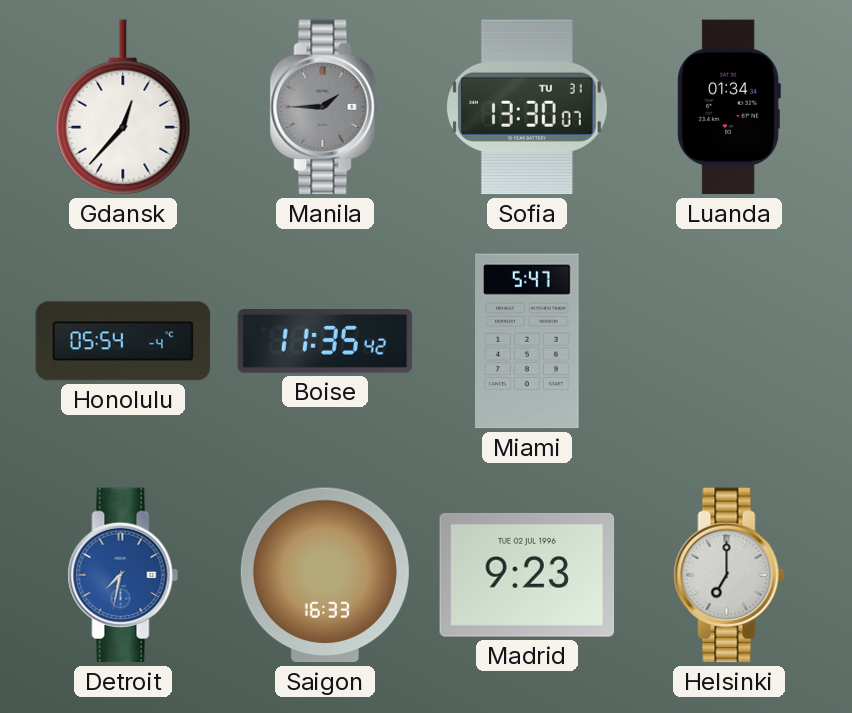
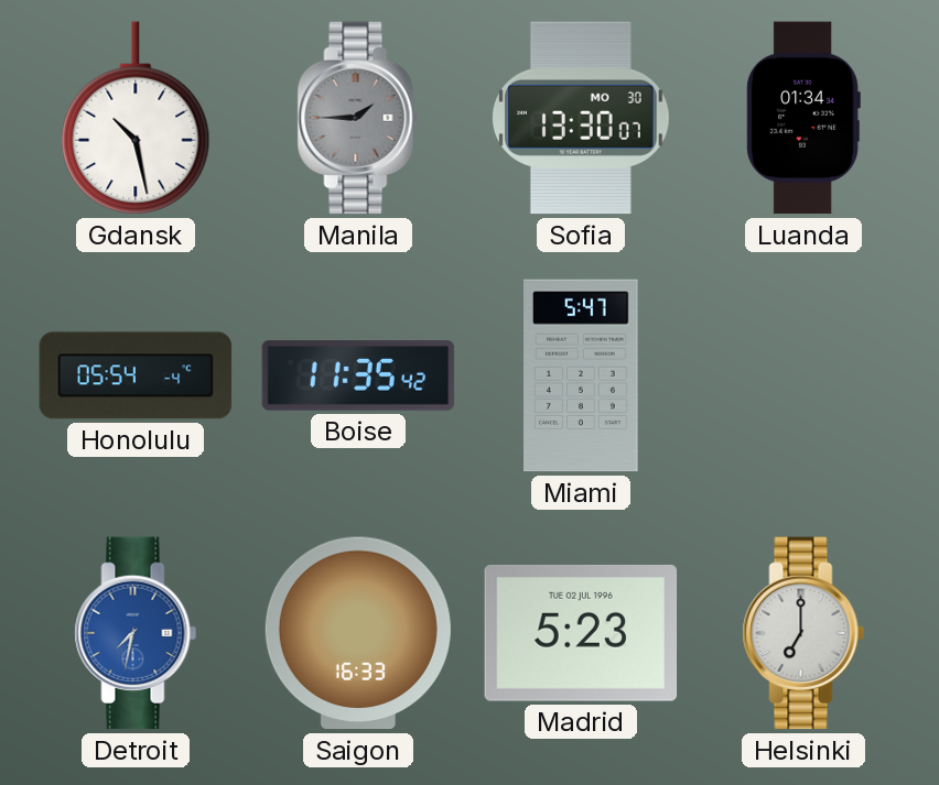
Gdansk: 12:37 -> 10:28 (136, 118)
Sofia date: TU 31 -> MO 30 (581, 118)
Madrid: 9:23 -> 5:23 (581, 633)
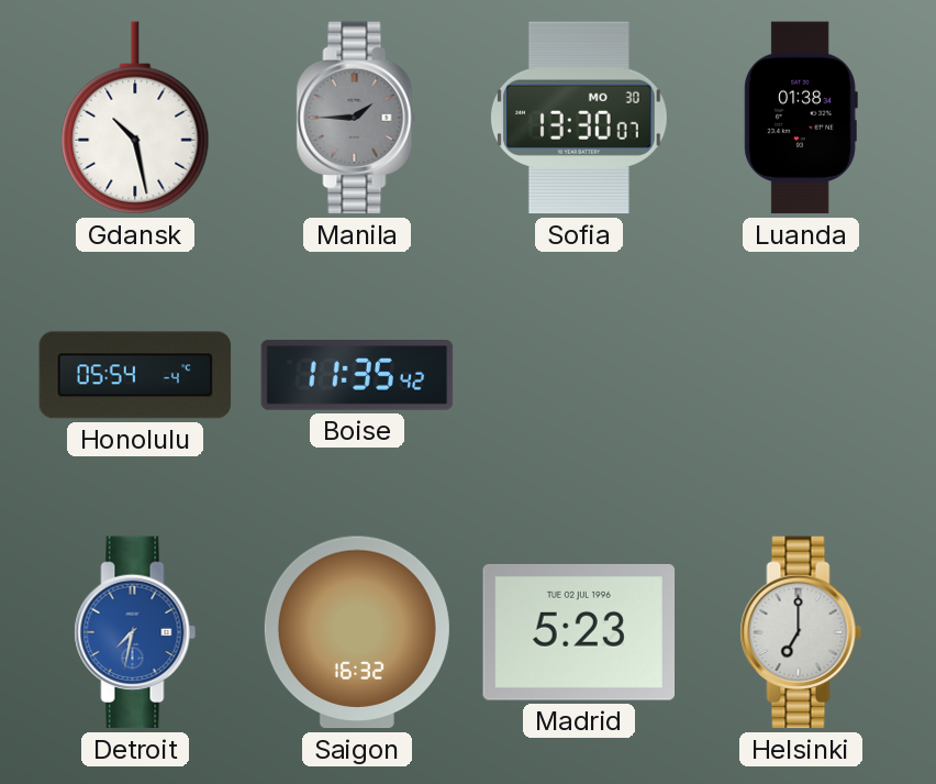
Luanda: 01:34 -> 01:38 (801, 118)
Miami: 5:47 -> none (581, 375)
Saigon: 16:33 -> 16:32 (357, 632)
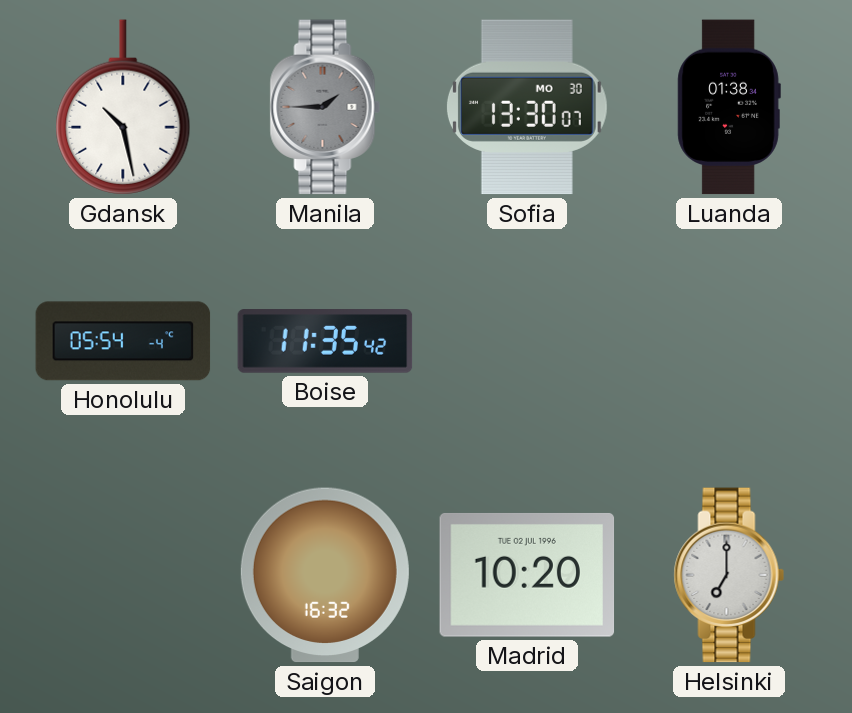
Detroit: 7:32 -> none (135, 632)
Madrid: 5:23 -> 10:20 (527, 575)
